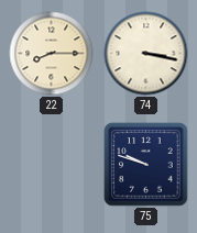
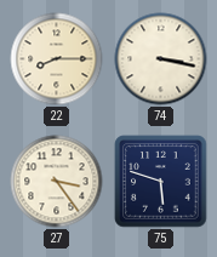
27: none -> 3:24 (57, 182)
75: 9:48 -> 5:48 (161, 182)
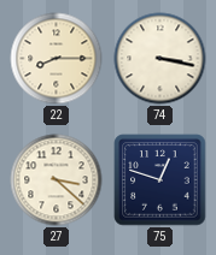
27: 3:24 -> 3:22 (57, 180)
75: 5:48 -> 12:48 (160, 180)
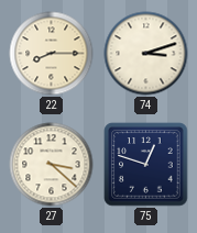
74: 3:17 -> 3:12 (146, 54)
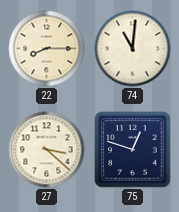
74: 3:12 -> 11:01 (133, 49)
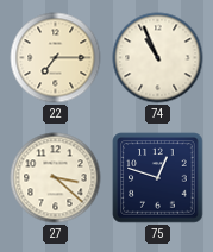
22: 8:15 -> 7:15 (56, 58)
74: 11:01 -> 10:56 (158, 58)
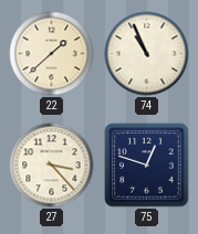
22: 7:15 -> 1:38 (52, 54)
27: 3:22 -> 3:23 (52, 166)
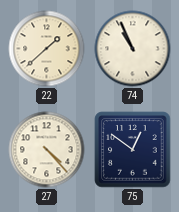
27: 3:23 -> 4:23 (47, 150)
75: 12:48 -> 12:51 (133, 150)
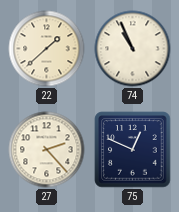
27: 4:23 -> 2:23 (47, 150)
75: 12:51 -> 12:49 (133, 150)
